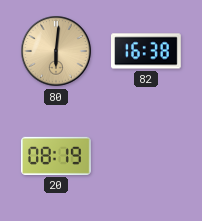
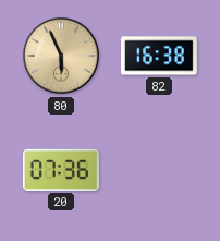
80: 6:01 -> 5:56 (61, 56)
20: 08:19 -> 07:36 (62, 170)
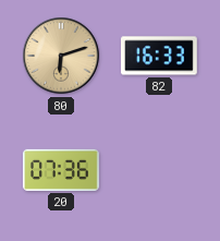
80: 5:56 -> 6:12 (61, 56)
82: 16:38 -> 16:33 (160, 56)
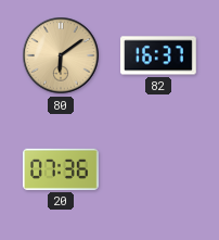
80: 6:12 -> 6:09 (61, 55)
82: 16:33 -> 16:37 (159, 55)
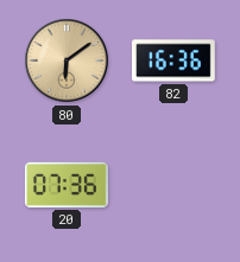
82: 16:37 -> 16:36 (175, 60)
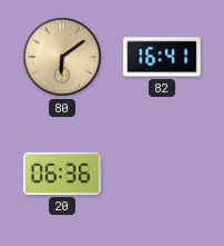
82: 16:36 -> 16:41 (163, 57)
20: 07:36 -> 06:36 (63, 174)
